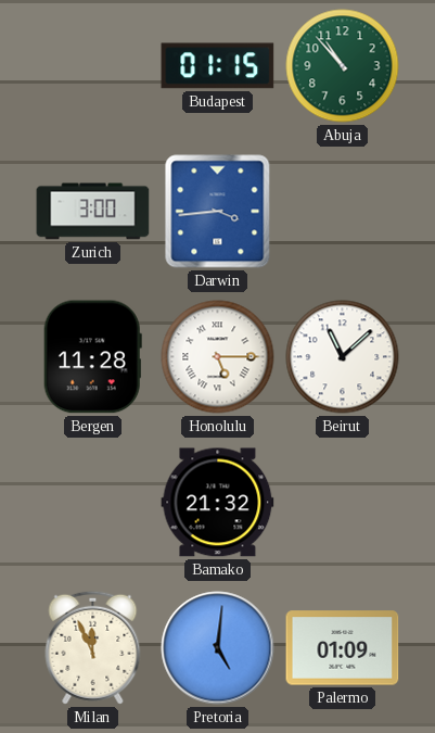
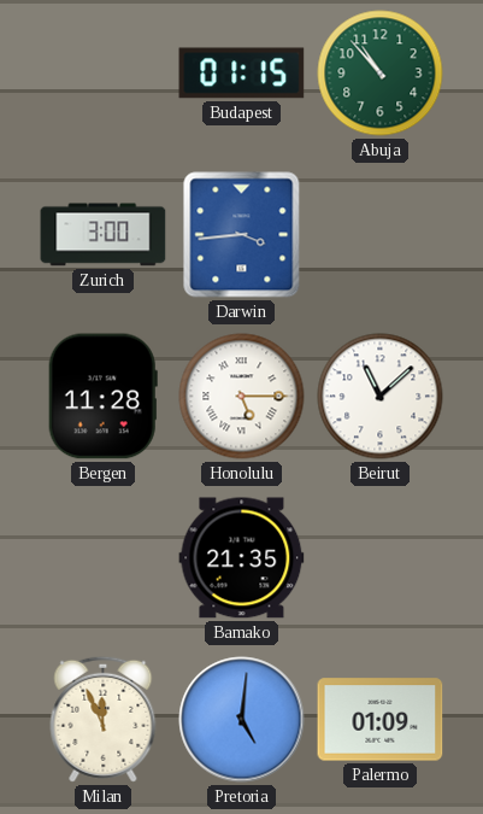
Bamako: 21:32 -> 21:35 (242, 558)
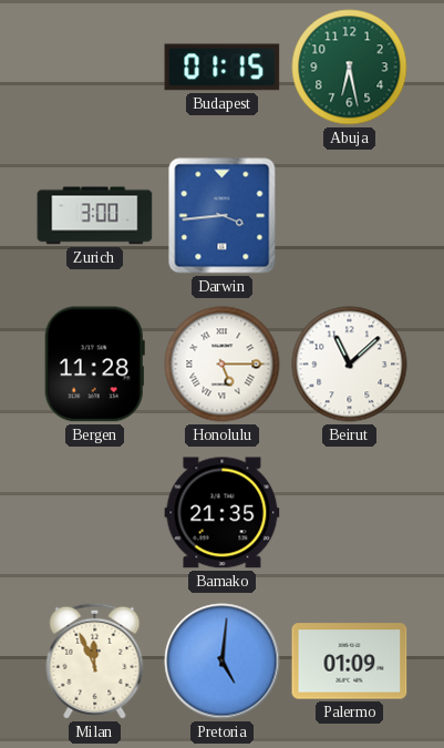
Abuja: 10:53 -> 6:28 (350, 68)
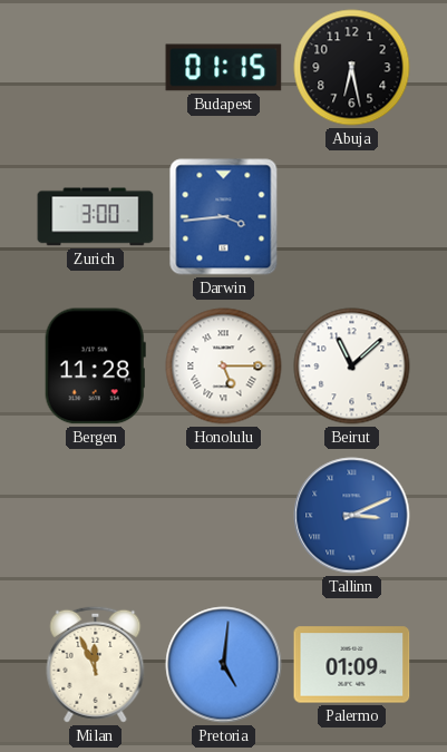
Abuja dial: green -> black (352, 68)
Bamako: 21:35 -> none (223, 513)
Tallinn: none -> 3:11 (352, 516)
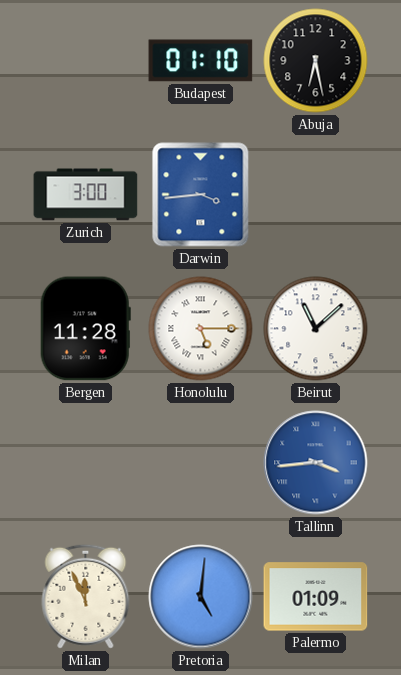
Budapest: 01:15 -> 01:10 (201, 61)
Tallinn: 3:11 -> 3:44 (316, 463)
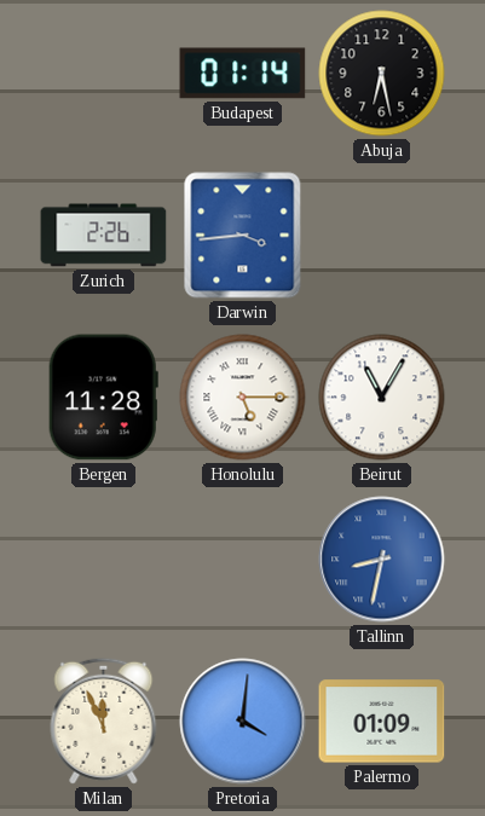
Budapest: 01:10 -> 01:14 (243, 74)
Zurich: 3:00 -> 2:26 (104, 236)
Beirut: 11:08 -> 11:05 (382, 398)
Tallinn: 3:44 -> 8:32 (382, 560)
Pretoria: 5:01 -> 4:01 (243, 722)
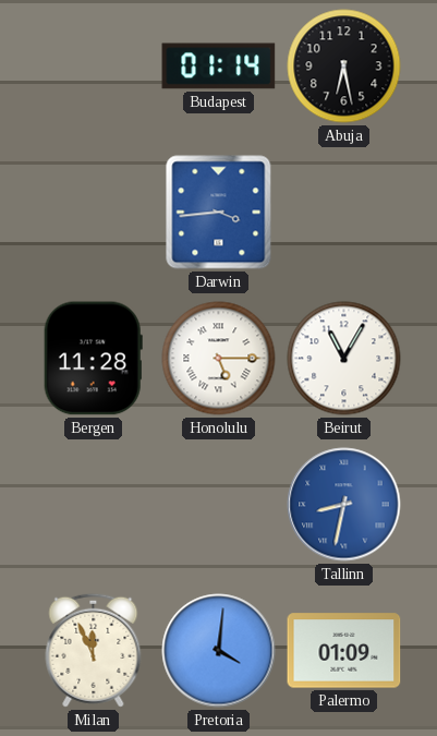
Zurich: 2:26 -> none (104, 236)
